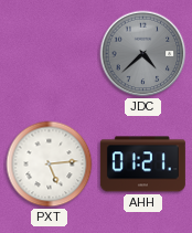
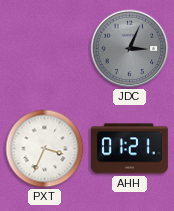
JDC: 4:38 -> 3:04 (130, 49)
PXT: 5:14 -> 3:34 (45, 149)
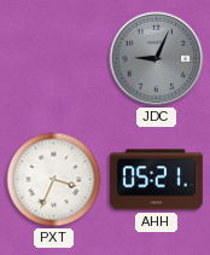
JDC: 3:04 -> 9:04 (157, 59)
AHH: 01:21 -> 05:21 (156, 180)
